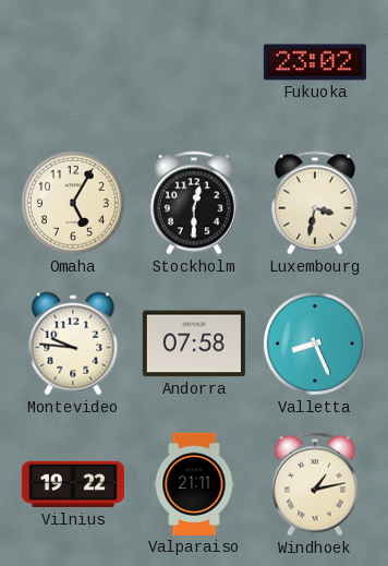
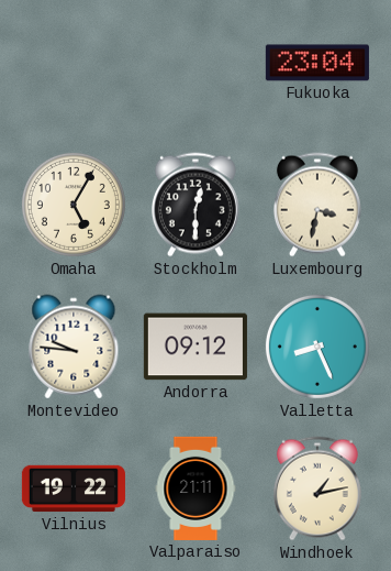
Fukuoka: 23:02 -> 23:04 (317, 63)
Andorra: 07:58 -> 09:12 (195, 347)
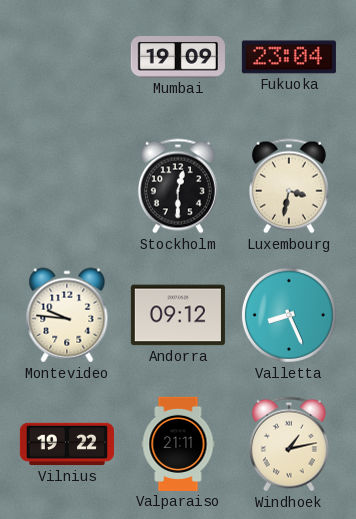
Mumbai: none -> 19:09 (178, 58)
Omaha: 5:05 -> none (74, 205)
